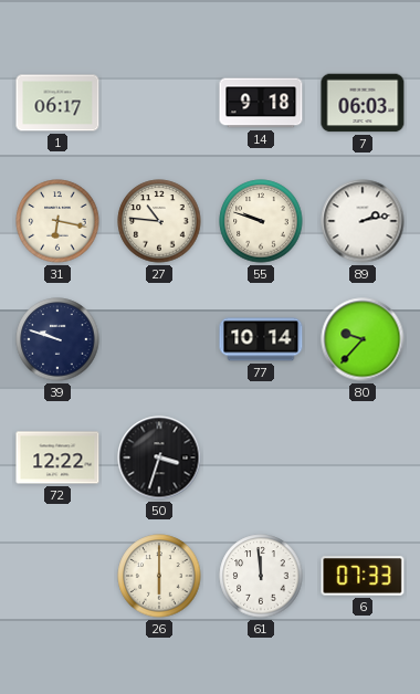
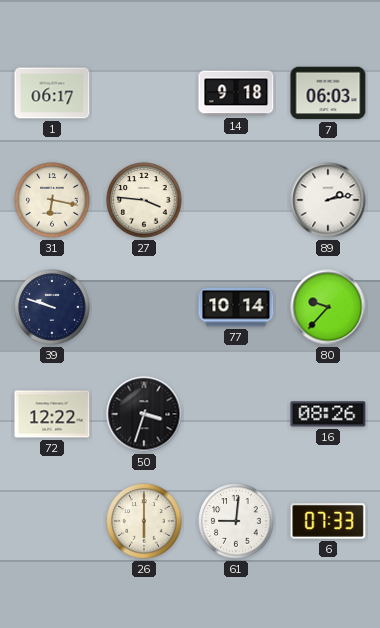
27: 10:46 -> 3:46 (144, 200)
55: 9:48 -> none (261, 221)
16: none -> 08:26 (328, 414)
61: 11:59 -> 9:01 (236, 521)
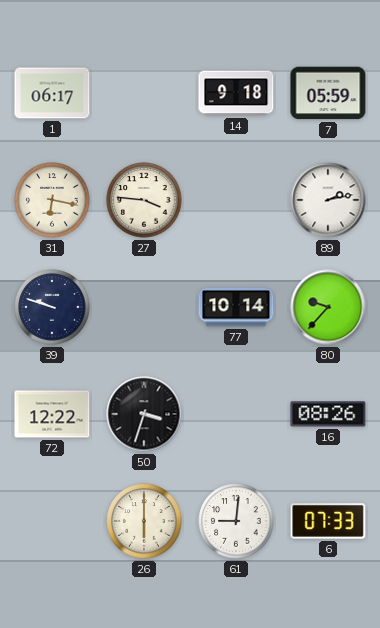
7: 06:03 -> 05:59 (328, 93)
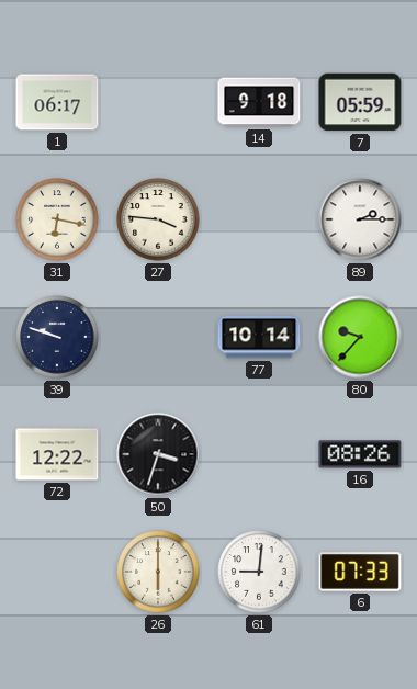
89: 2:13 -> 2:15 (360, 219)
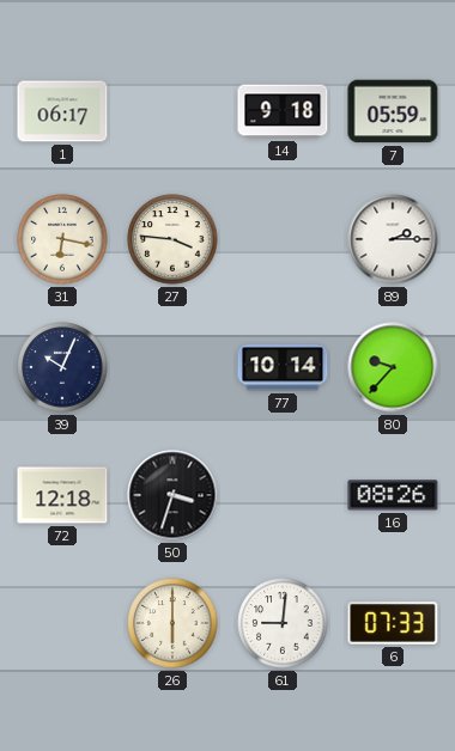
39: 9:48 -> 10:04 (62, 367)
72: 12:22 -> 12:18 (62, 495)
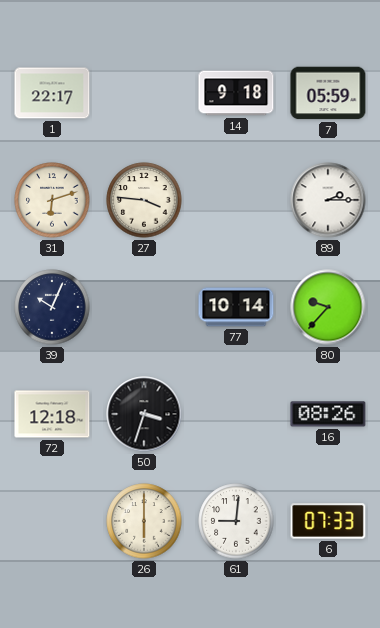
1: 06:17 -> 22:17 (52, 93)
31: 6:17 -> 6:12 (52, 200)
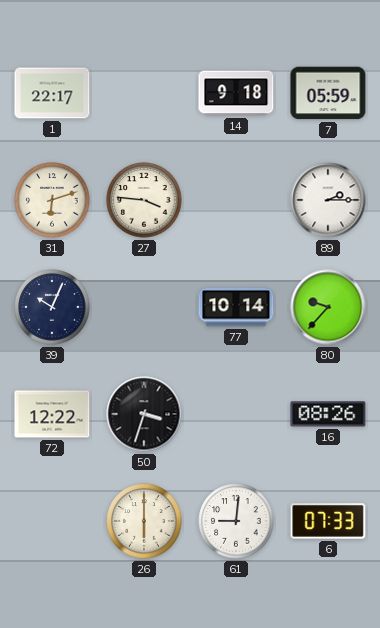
72: 12:18 -> 12:22 (52, 414)
